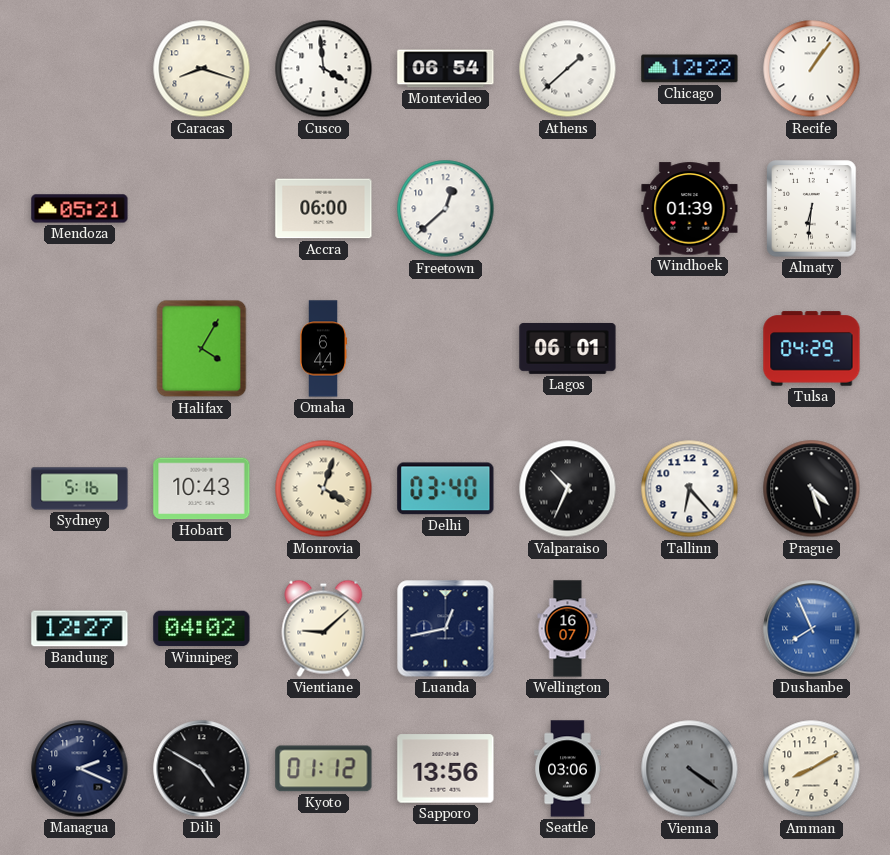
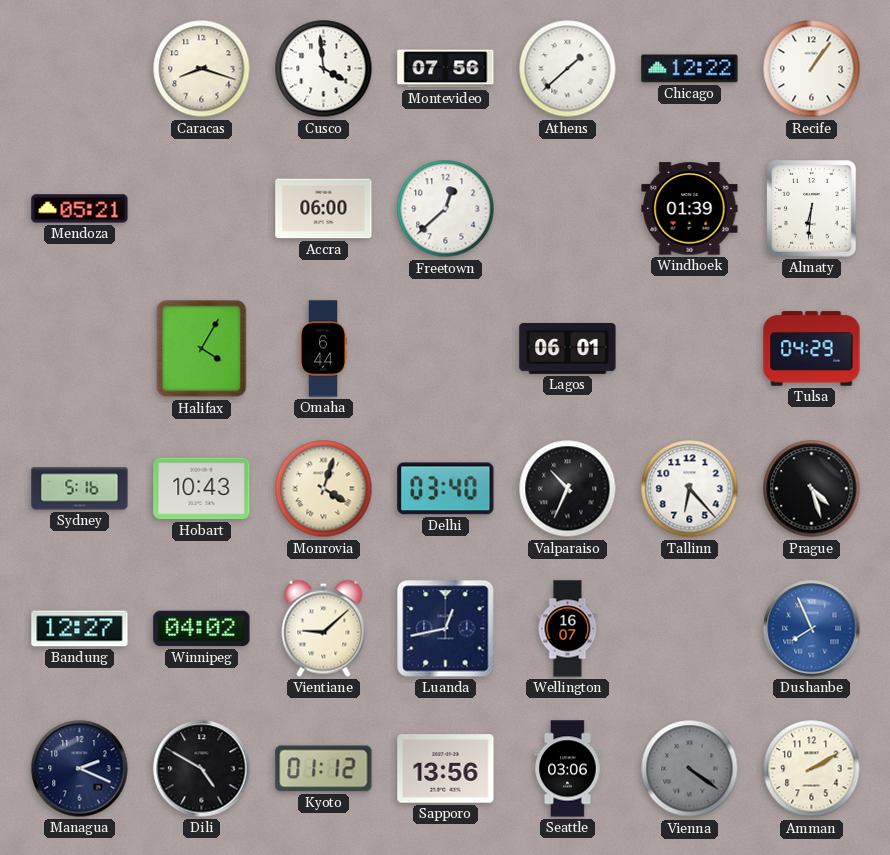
Montevideo: 06:54 -> 07:56 (446, 69)
Amman: 8:10 -> 2:10 (812, 769)
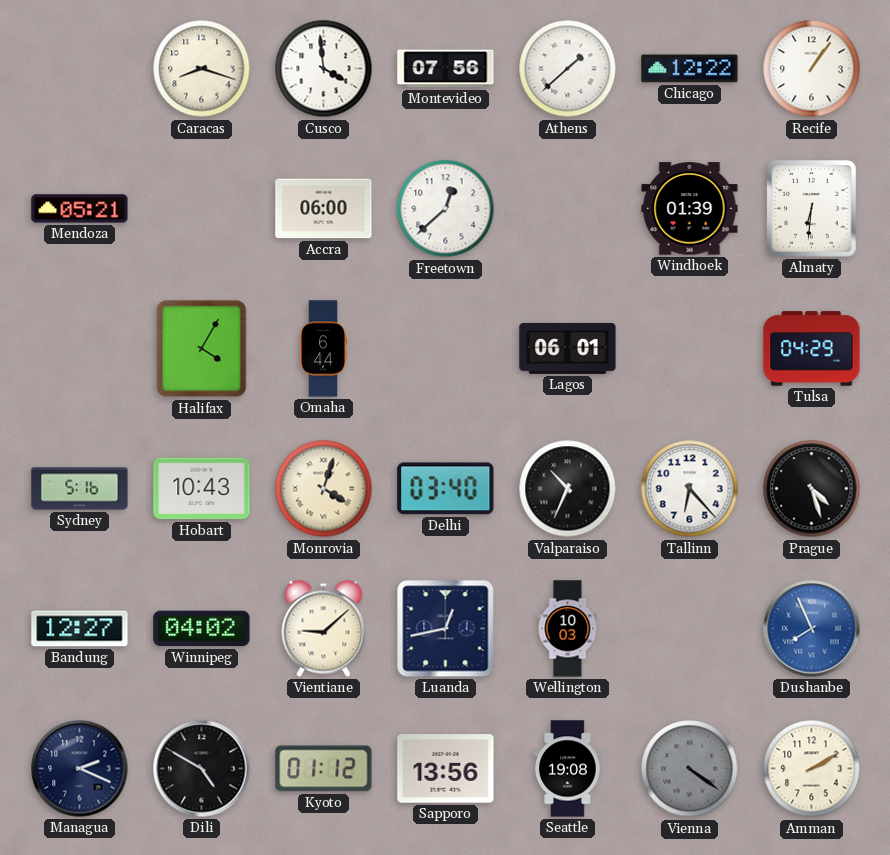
Wellington: 16:07 -> 10:03 (568, 629)
Seattle: 03:06 -> 19:08 (568, 769)
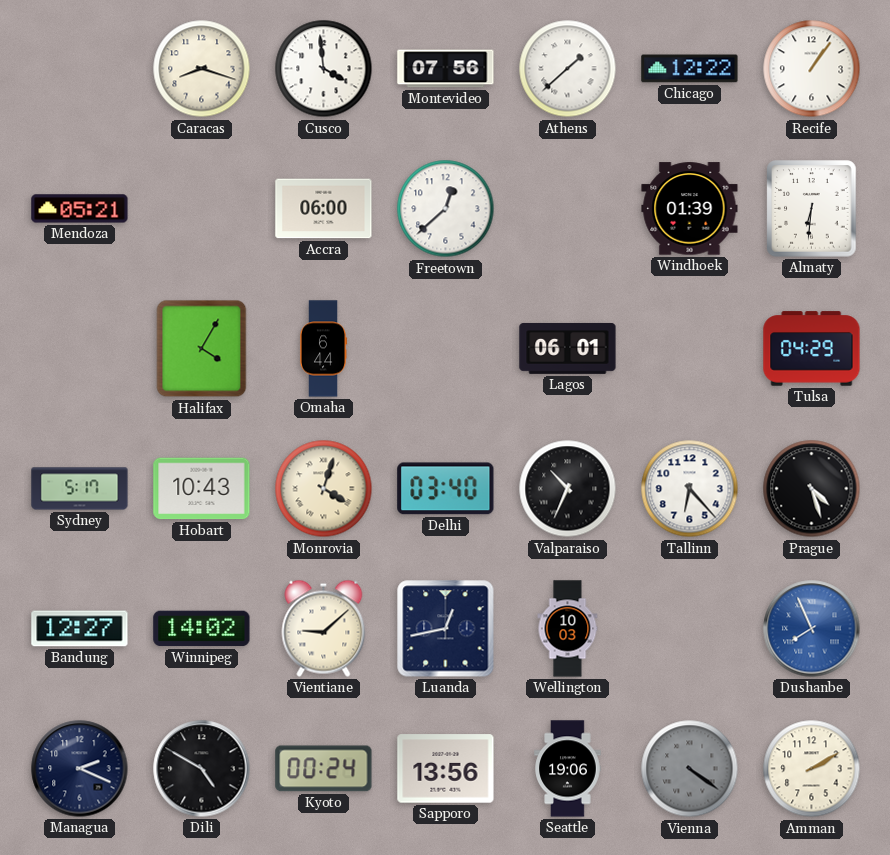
Sydney: 5:16 -> 5:17 (80, 489)
Winnipeg: 04:02 -> 14:02 (202, 629)
Kyoto: 01:12 -> 00:24 (324, 769)
Seattle: 19:08 -> 19:06 (568, 769)
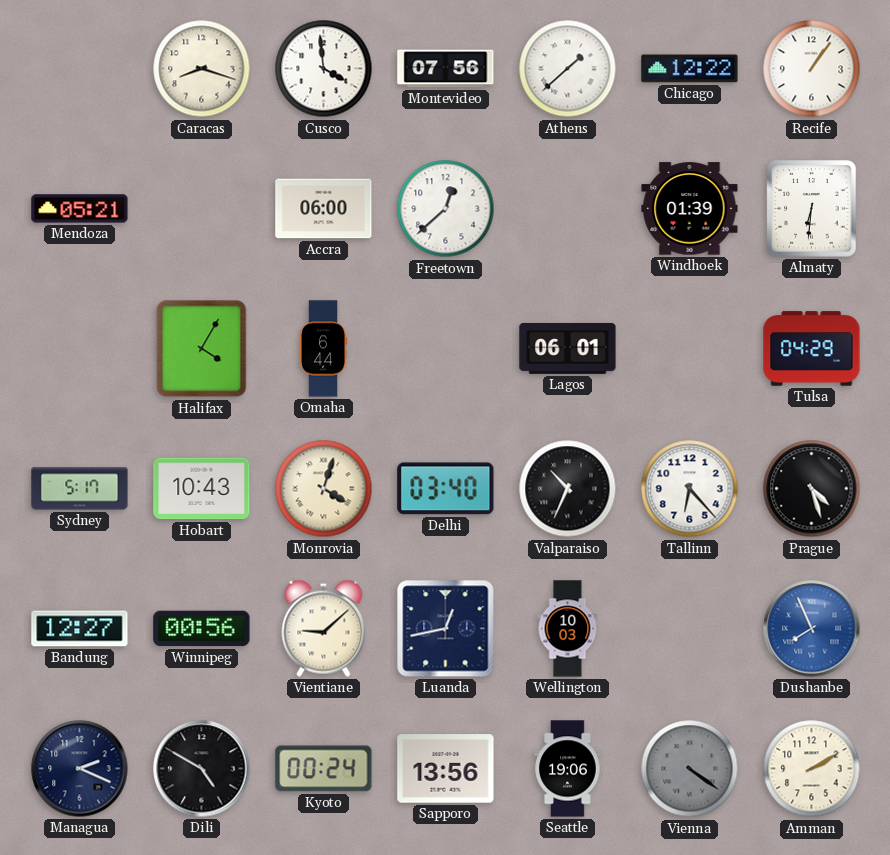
Winnipeg: 14:02 -> 00:56 (202, 629)
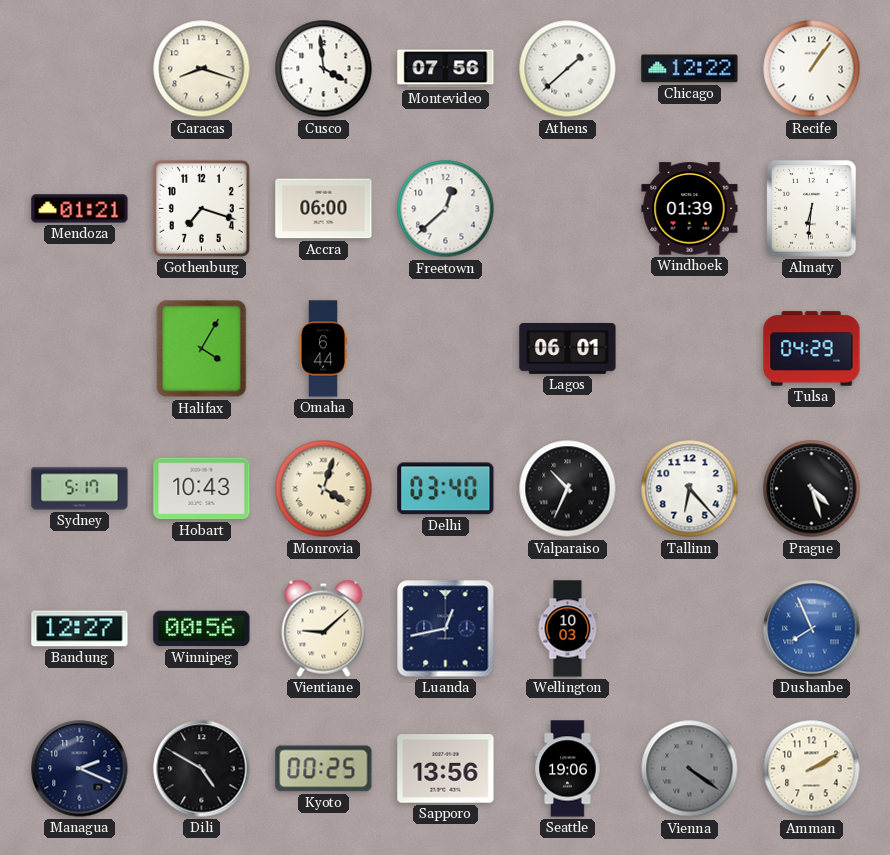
Mendoza: 05:21 -> 01:21 (80, 209)
Gothenburg: none -> 7:18 (201, 208)
Kyoto: 00:24 -> 00:25 (324, 769)
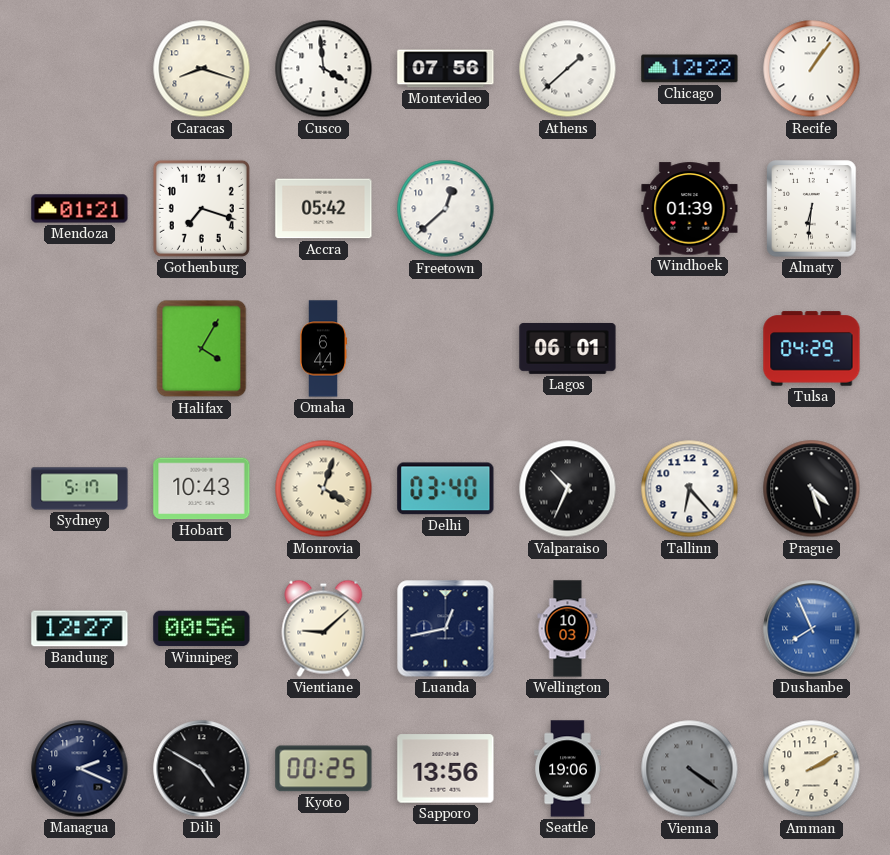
Accra: 06:00 -> 05:42 (324, 209)
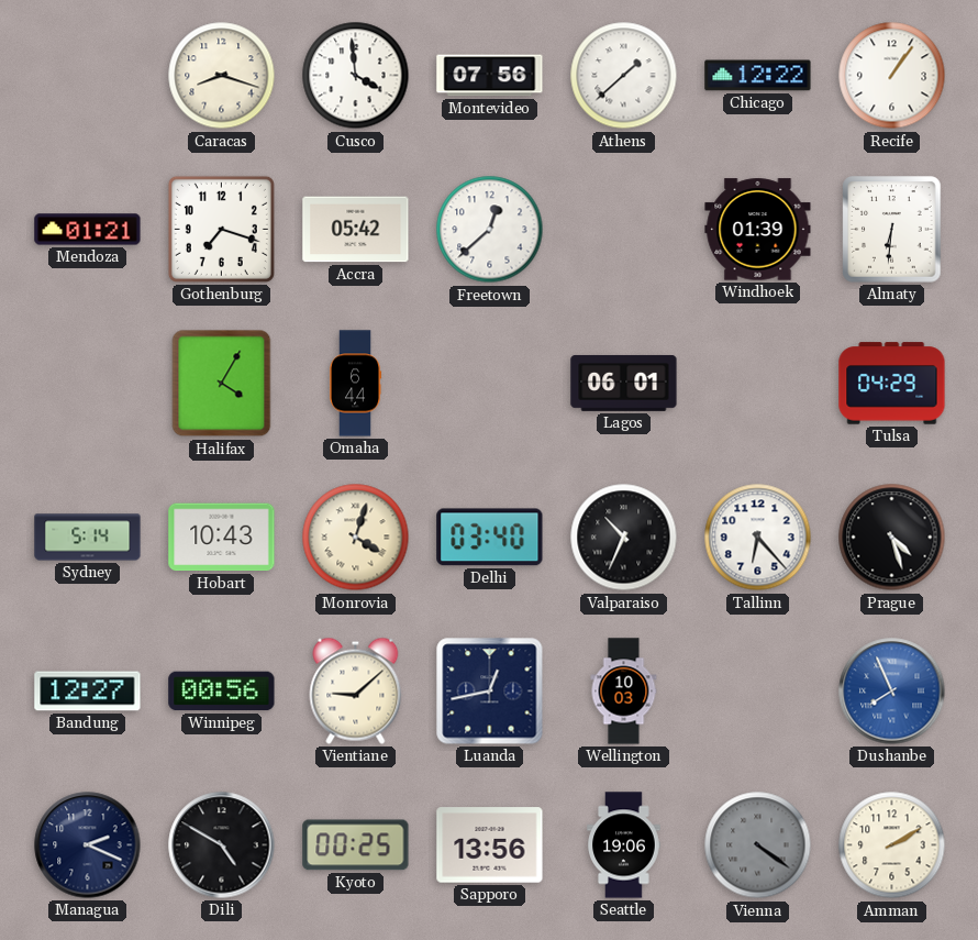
Sydney: 5:17 -> 5:14 (88, 538)
